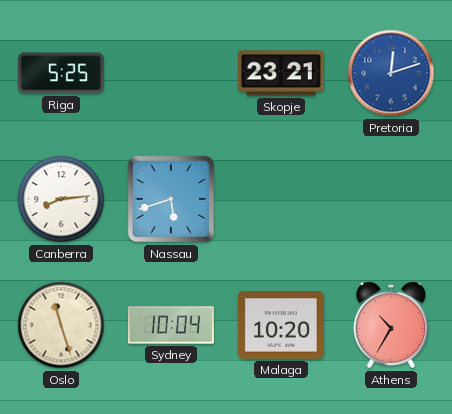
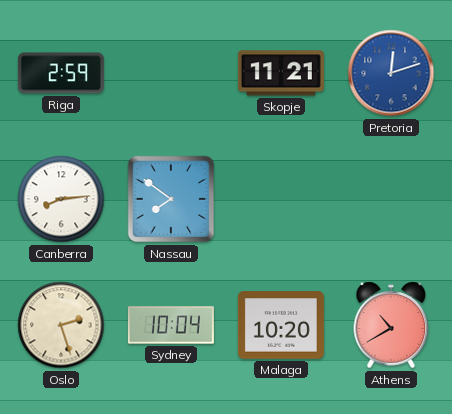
Riga: 5:25 -> 2:59 (61, 73)
Skopje: 23:21 -> 11:21 (281, 73)
Nassau: 5:42 -> 7:51 (171, 199)
Oslo: 11:27 -> 2:27 (61, 325)
Athens: 10:35 -> 10:40 (391, 325)
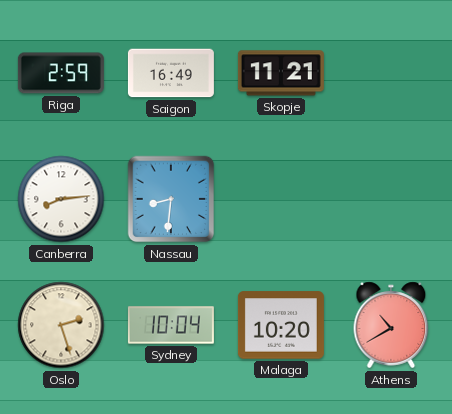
Saigon: none -> 16:49 (171, 73)
Pretoria: 12:12 -> none (391, 73)
Nassau: 7:51 -> 8:31 (171, 199)
